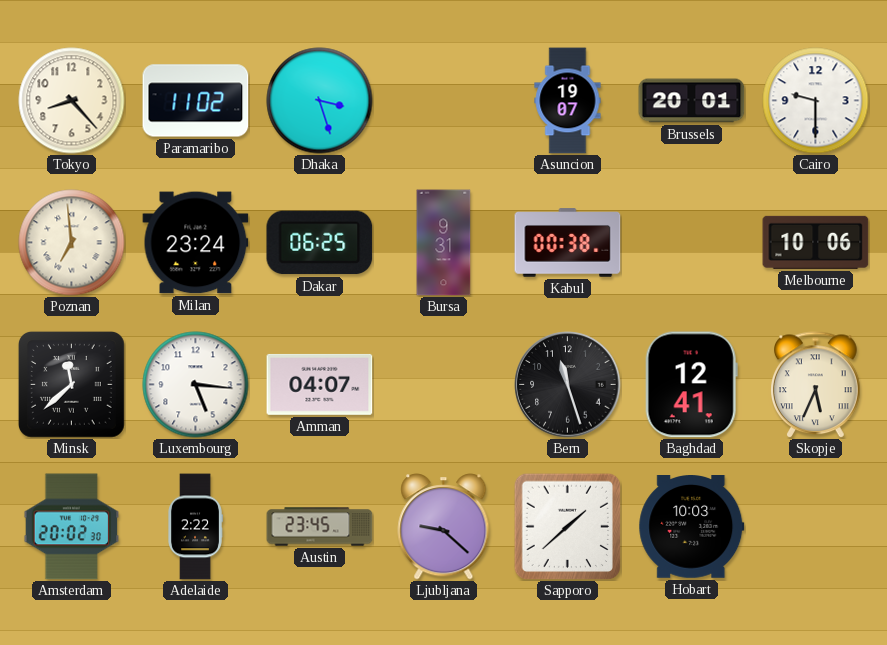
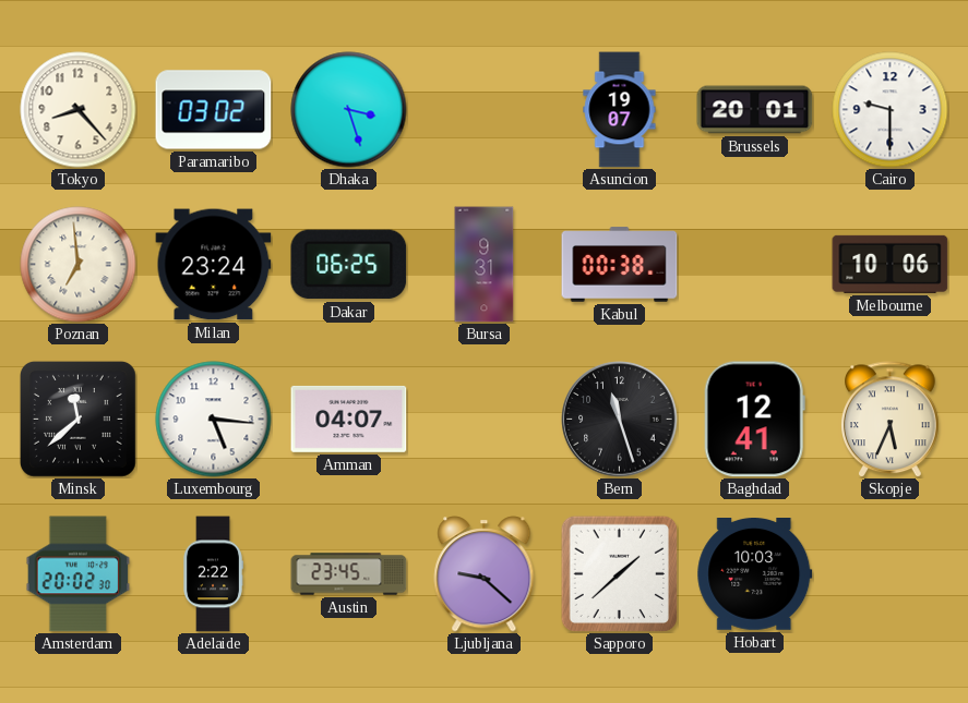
Paramaribo: 11:02 -> 03:02 (214, 110)
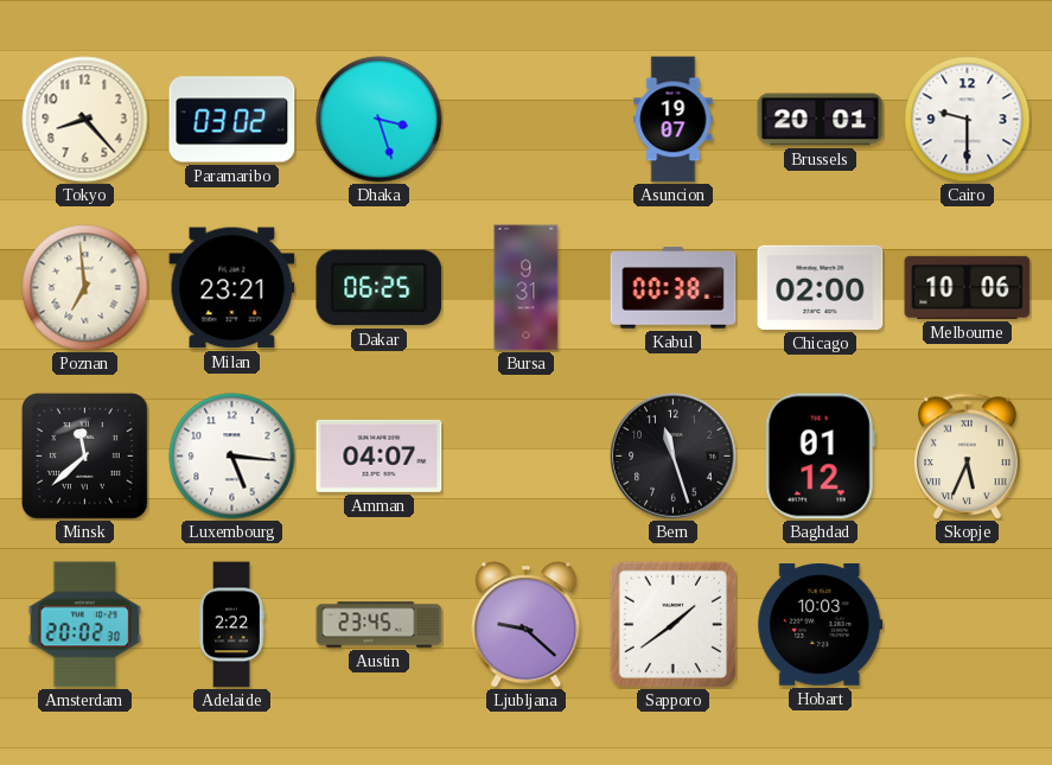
Milan: 23:24 -> 23:21 (232, 288)
Chicago: none -> 02:00 (821, 287)
Baghdad: 12:41 -> 01:12 (820, 457)
Sapporo: 1:38 -> 1:39 (672, 624)
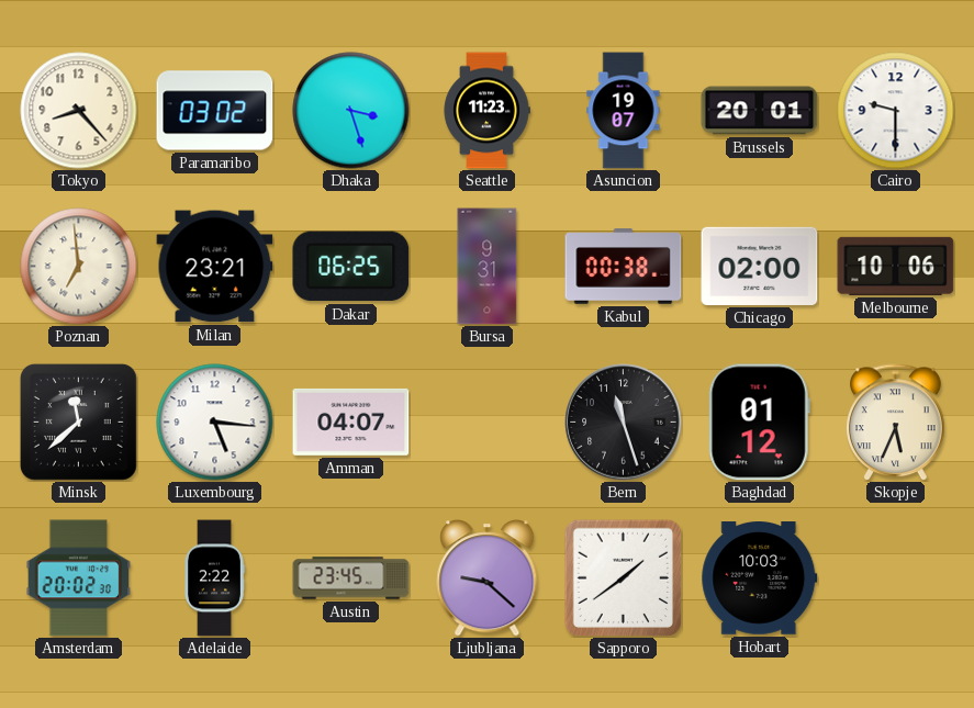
Seattle: none -> 11:23 (486, 111)
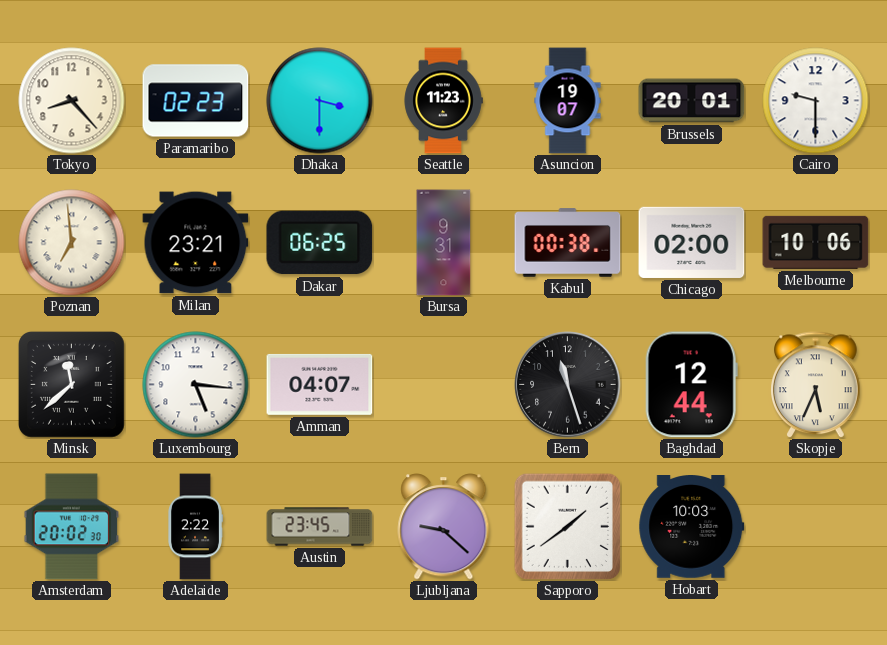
Paramaribo: 03:02 -> 02:23 (196, 101)
Dhaka: 3:27 -> 3:30 (320, 101)
Baghdad: 01:12 -> 12:44 (691, 385)
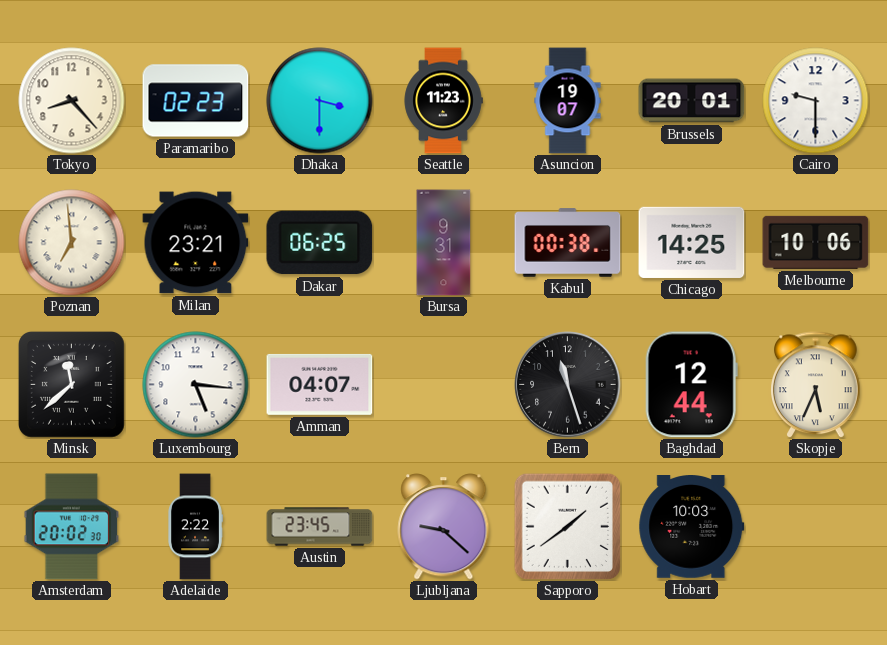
Chicago: 02:00 -> 14:25 (692, 242)
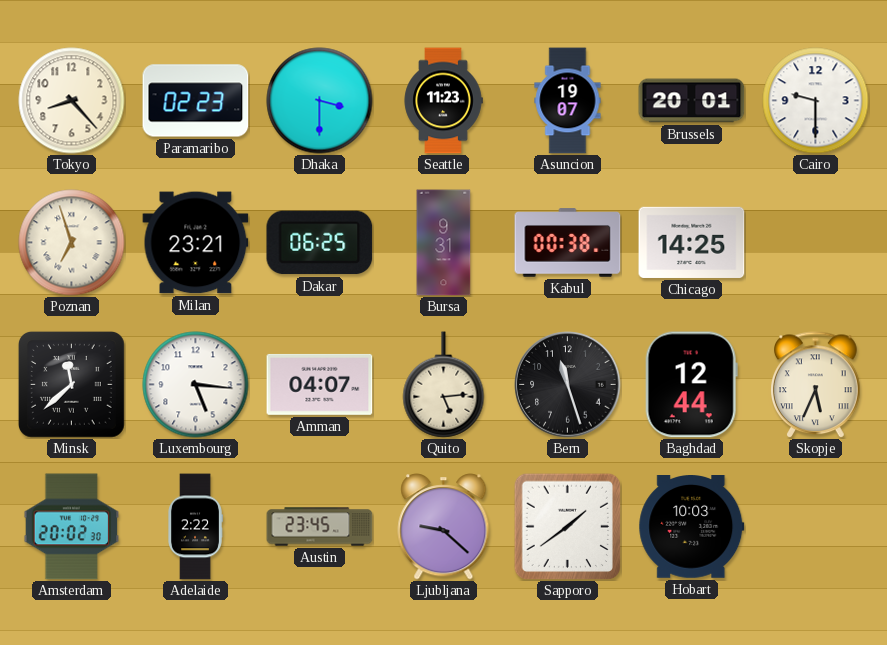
Poznan: 6:59 -> 6:57 (72, 243)
Melbourne: 10:06 -> none (816, 242)
Quito: none -> 5:14 (444, 385)
